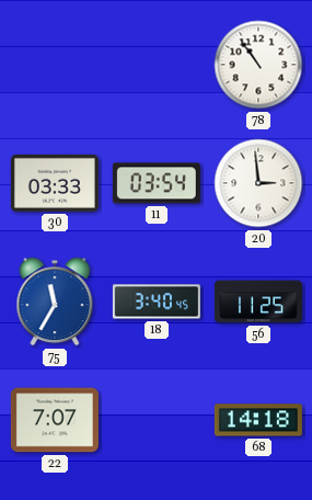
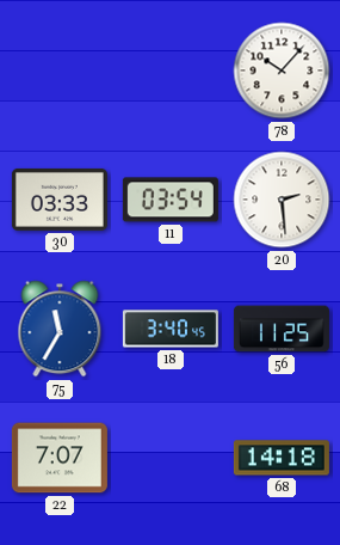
78: 10:54 -> 10:07 (282, 71)
20: 2:59 -> 2:29 (282, 200)
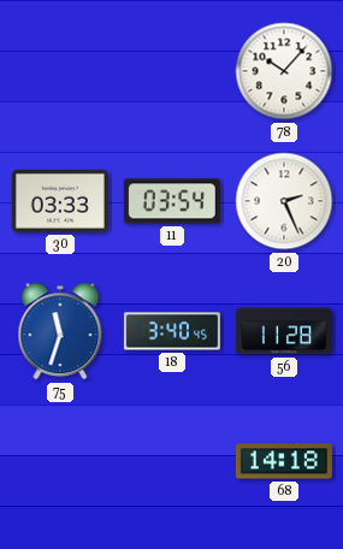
20: 2:29 -> 2:26 (284, 201)
75: 11:35 -> 11:33 (60, 331)
56: 11:25 -> 11:28 (284, 331)
22: 7:07 -> none (60, 458)
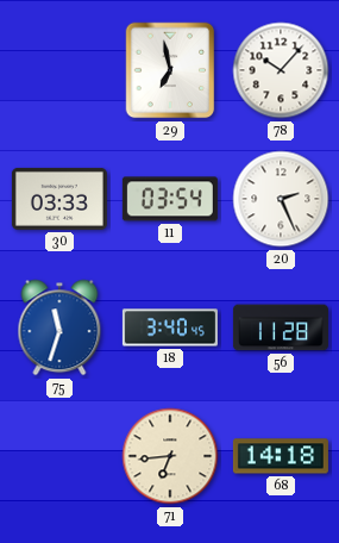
29: none -> 6:58 (170, 70)
71: none -> 6:44 (170, 456)
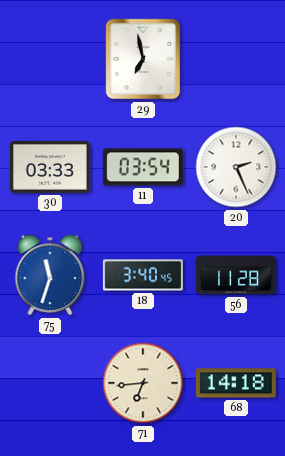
78: 10:07 -> none (281, 70)
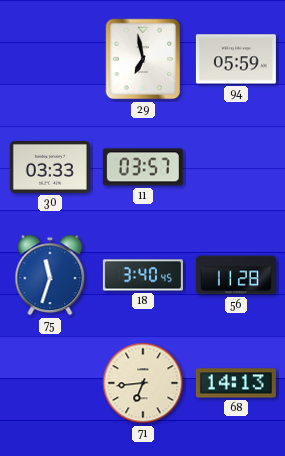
94: none -> 05:59 (236, 59)
11: 03:54 -> 03:57 (143, 167)
20: 2:26 -> none (236, 167)
68: 14:18 -> 14:13 (236, 383)
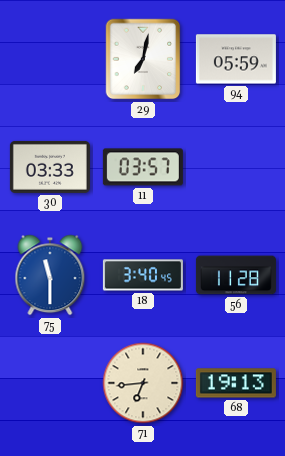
29: 6:58 -> 7:02 (143, 59)
75: 11:33 -> 11:30 (50, 275)
68: 14:13 -> 19:13 (236, 383)
